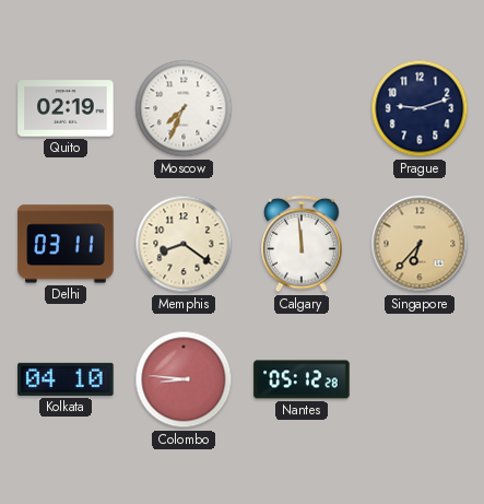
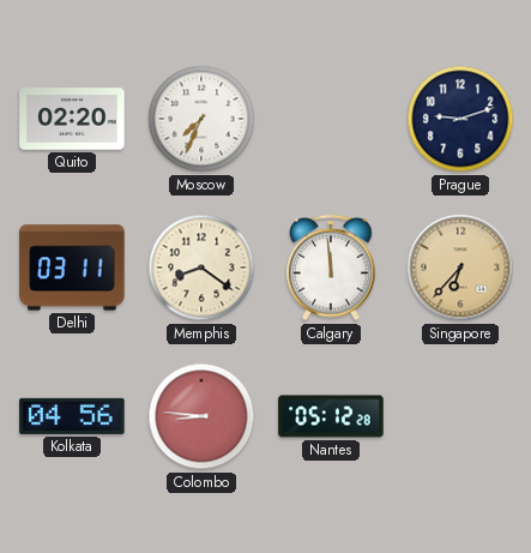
Quito: 02:19 -> 02:20 (72, 119)
Kolkata: 04:10 -> 04:56 (72, 416)
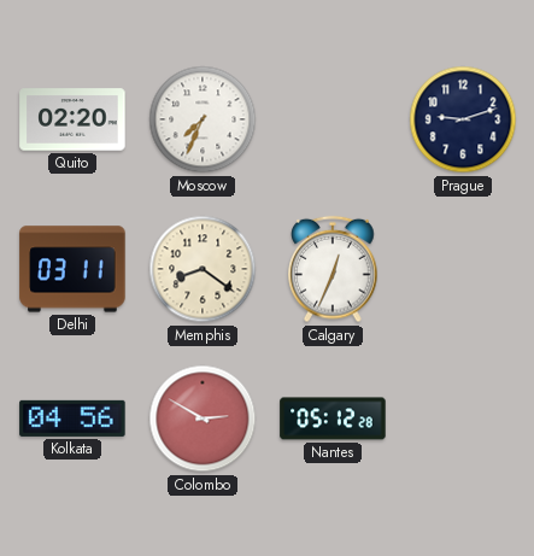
Calgary: 11:59 -> 12:34 (333, 269)
Singapore: 6:37 -> none (460, 268)
Colombo: 8:46 -> 2:50 (203, 419)
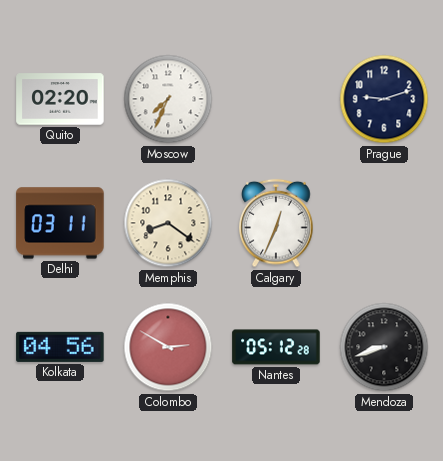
Mendoza: none -> 8:42 (384, 347)
